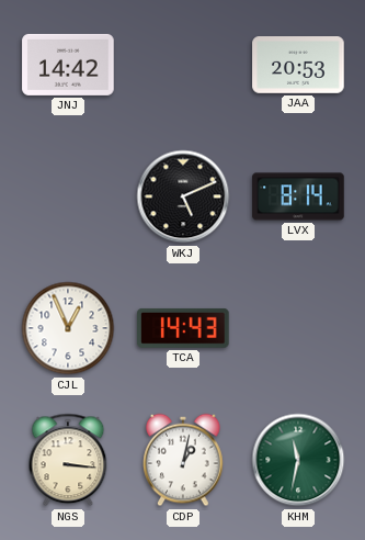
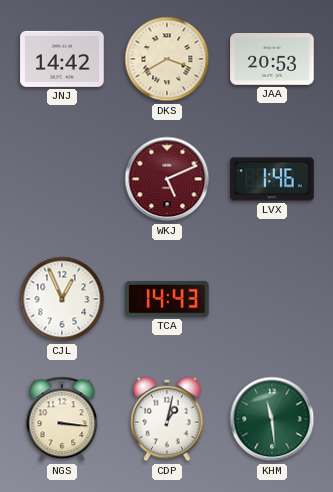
DKS: none -> 3:40 (167, 59)
WKJ dial: black -> burgundy (167, 179)
LVX: 8:14 -> 1:46 (272, 179)
KHM: 11:32 -> 11:29 (272, 419)
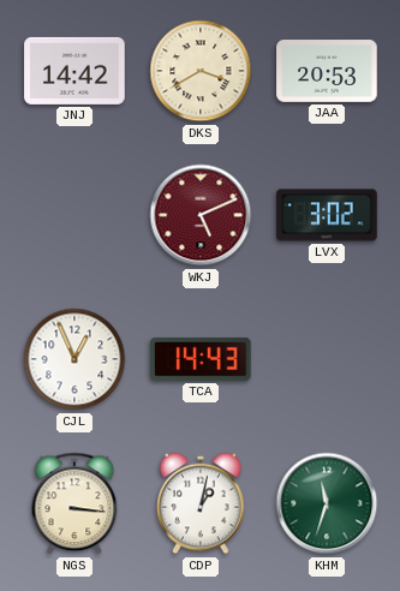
LVX: 1:46 -> 3:02 (327, 215)
KHM: 11:29 -> 11:33 (327, 503)
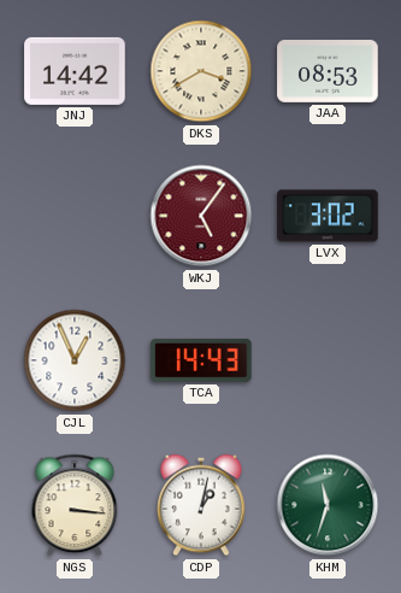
JAA: 20:53 -> 08:53 (328, 72)
WKJ: 5:11 -> 5:06 (201, 216)
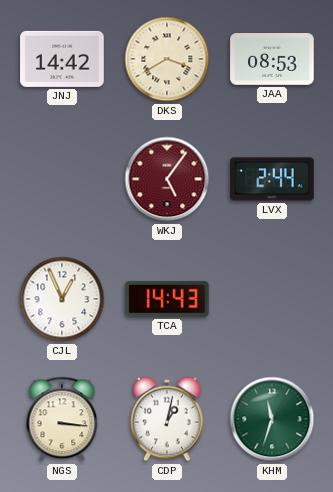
LVX: 3:02 -> 2:44 (272, 179)
